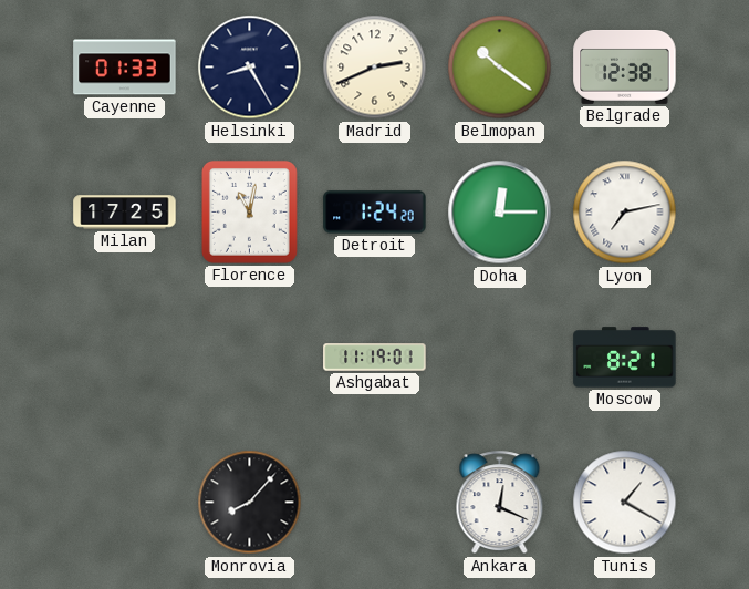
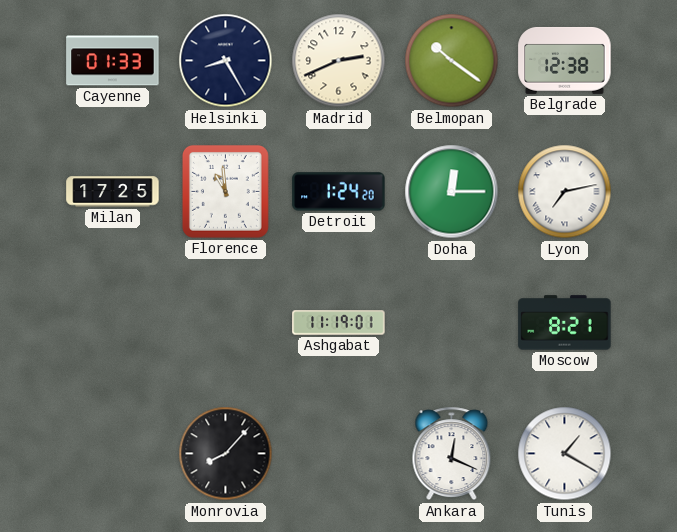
Florence: 11:02 -> 10:59 (225, 191)
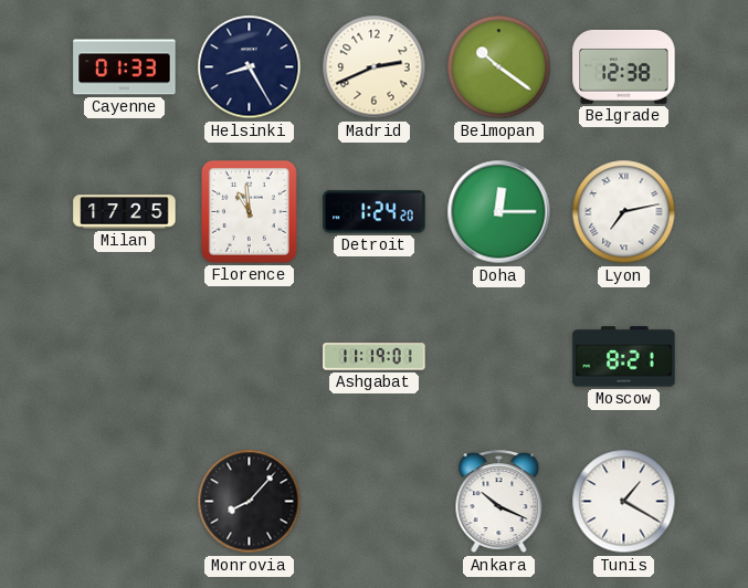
Ankara: 12:19 -> 10:19 (499, 502)
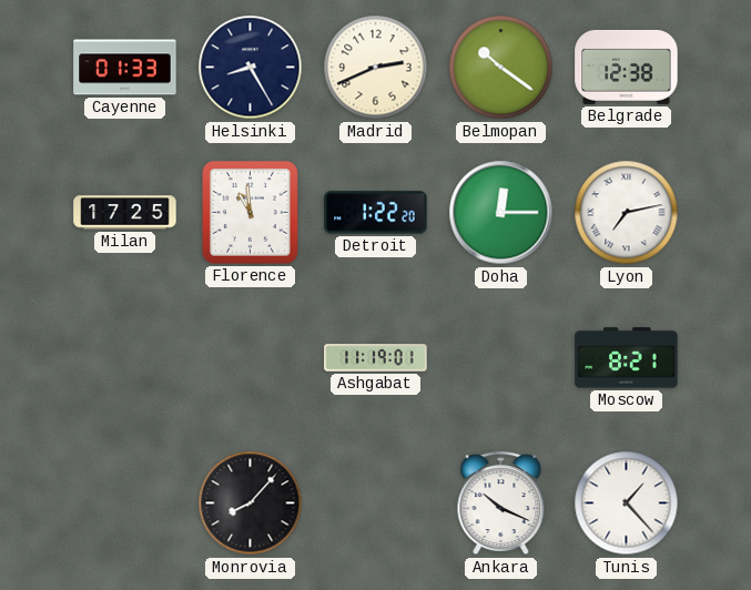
Detroit: 1:24 -> 1:22 (376, 213)
Tunis: 1:20 -> 1:23 (627, 503)
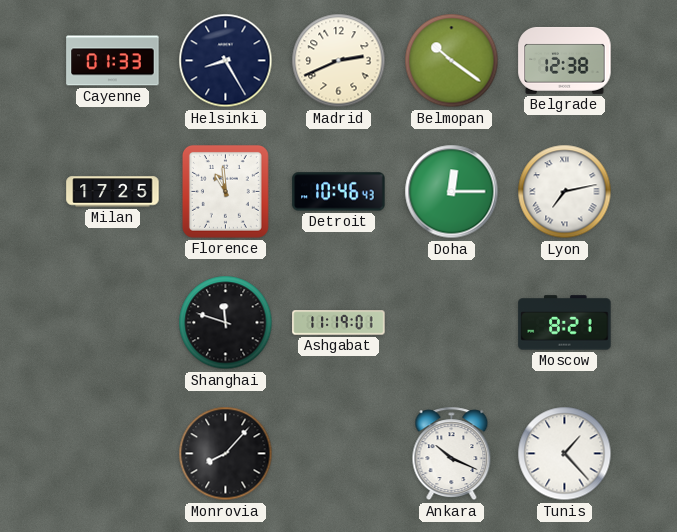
Detroit: 1:22 -> 10:46 (339, 192)
Shanghai: none -> 11:48 (226, 323)
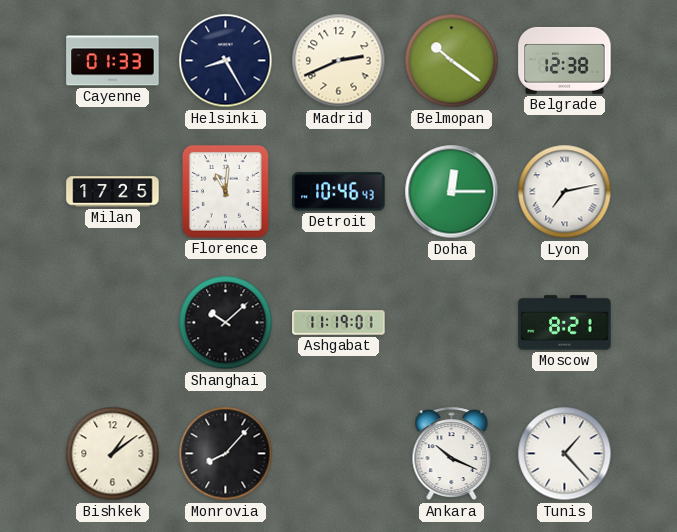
Florence: 10:59 -> 11:01 (225, 191)
Shanghai: 11:48 -> 10:08 (226, 323)
Bishkek: none -> 1:09 (113, 454)
